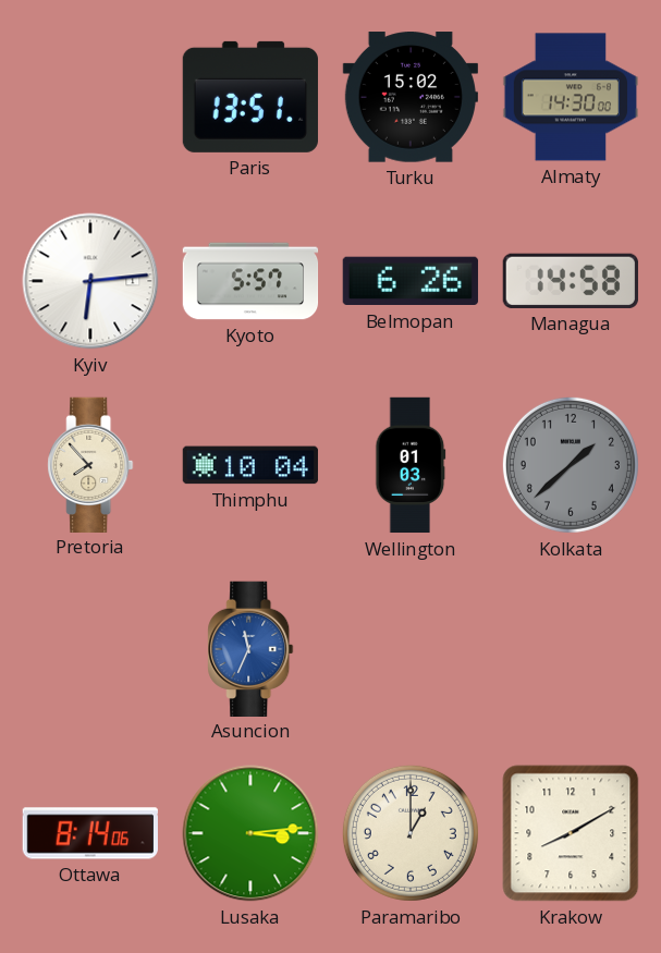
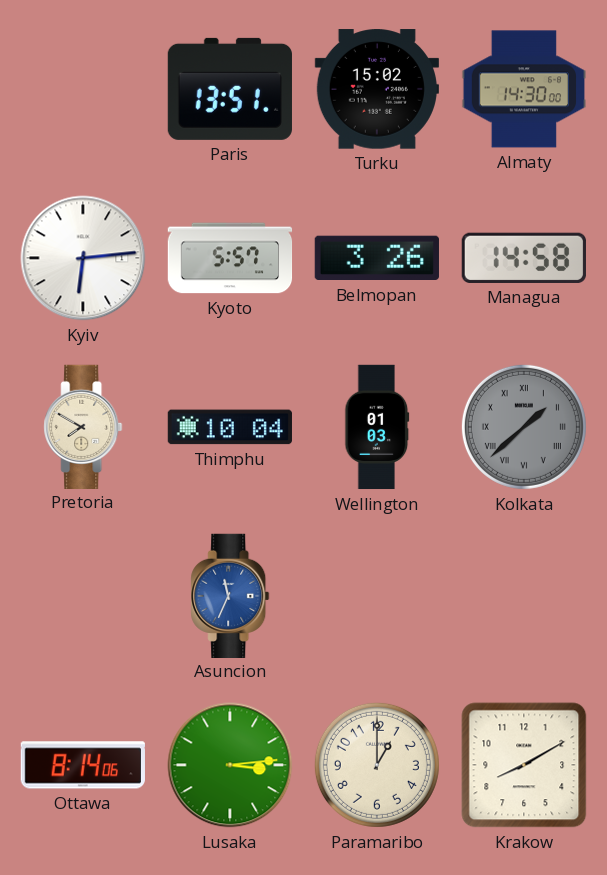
Belmopan: 6:26 -> 3:26 (377, 258)
Pretoria: 7:53 -> 7:50 (83, 426)
Kolkata numerals: Arabic -> Roman (524, 427)
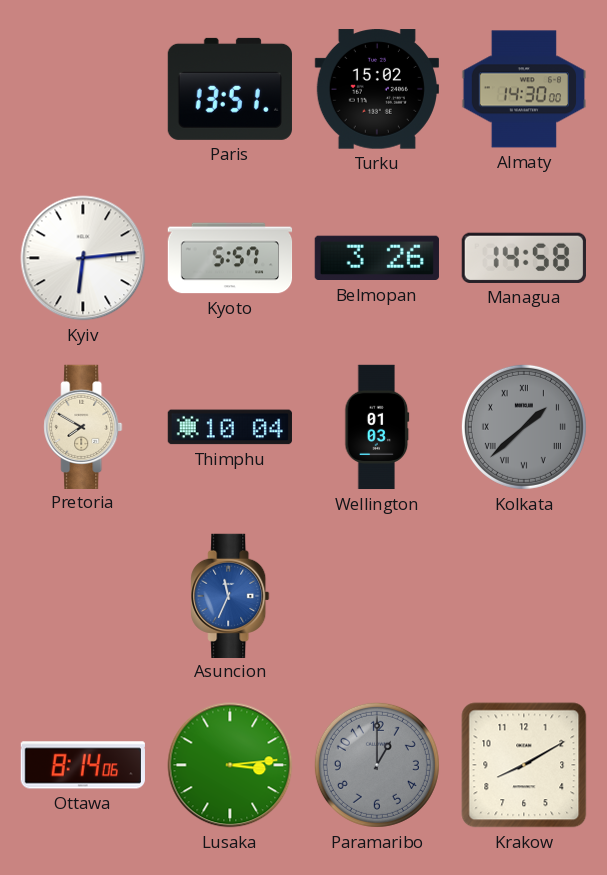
Paramaribo dial: cream -> grey (377, 765)
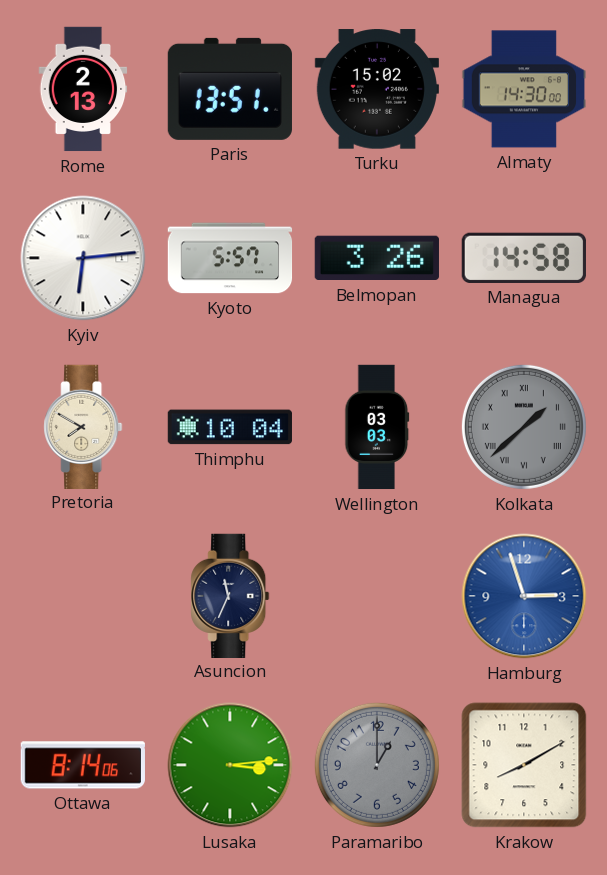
Rome: none -> 2:13 (83, 89)
Wellington: 01:03 -> 03:03 (377, 427)
Asuncion dial: blue -> navy (230, 595)
Hamburg: none -> 2:57 (524, 596)
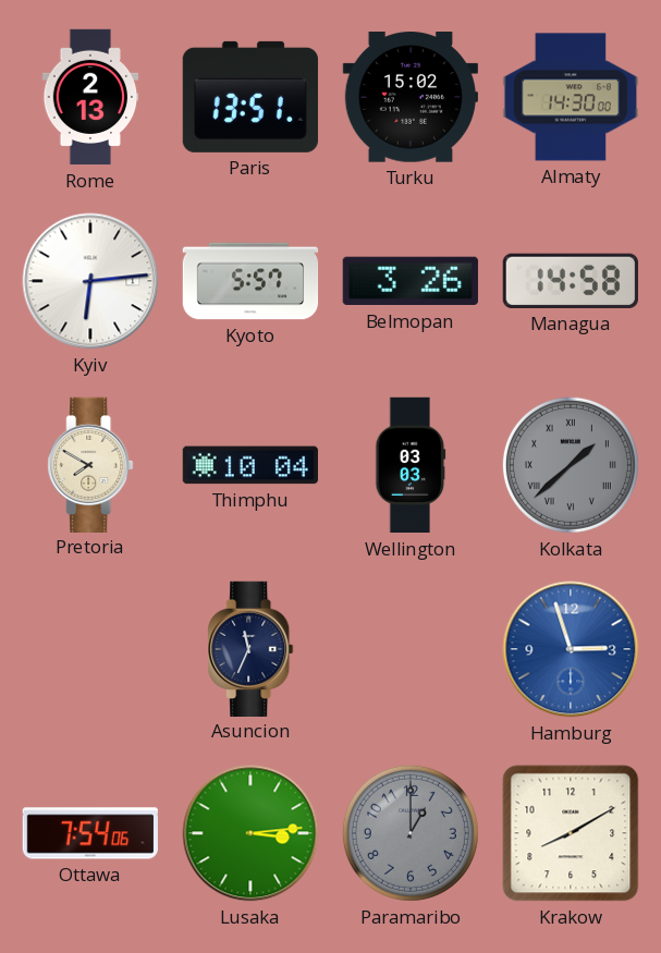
Ottawa: 8:14 -> 7:54 (90, 833)
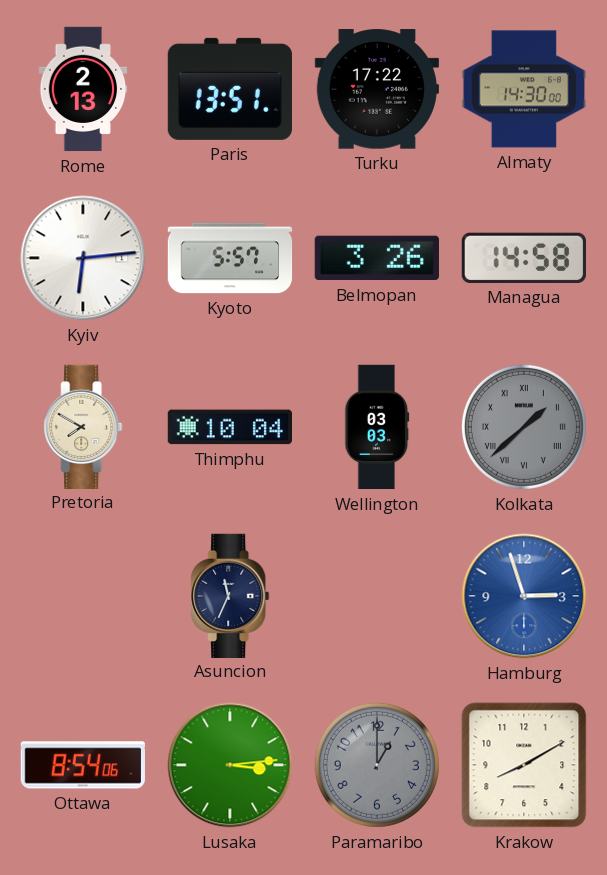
Turku: 15:02 -> 17:22 (377, 89)
Ottawa: 7:54 -> 8:54 (83, 765)
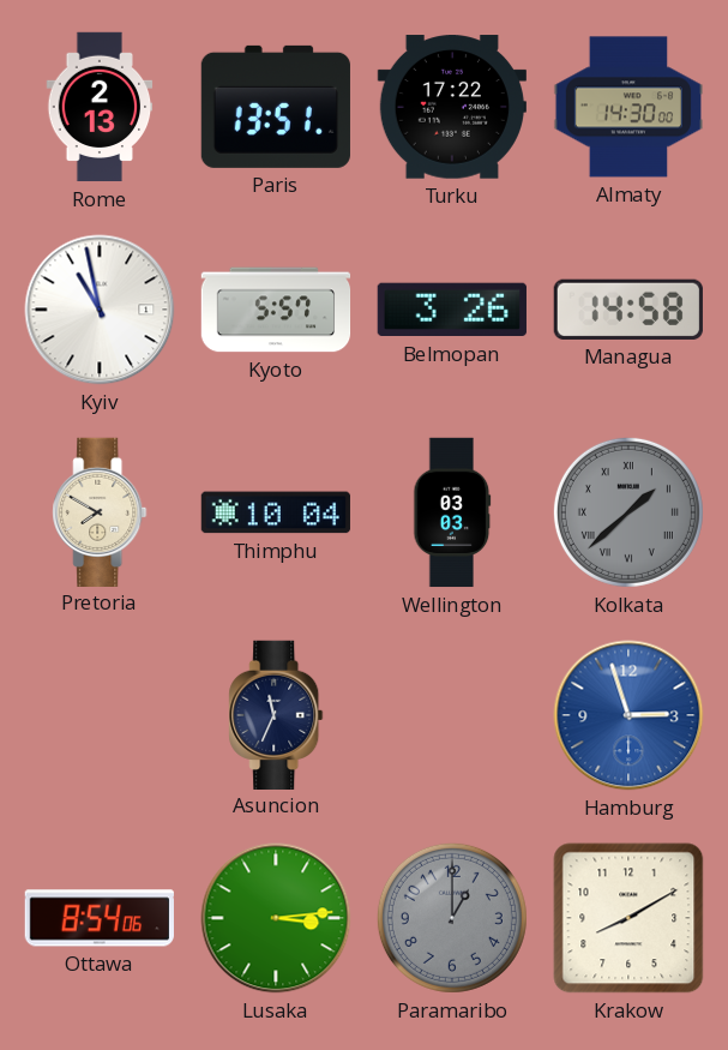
Kyiv: 6:14 -> 10:58 (100, 310)
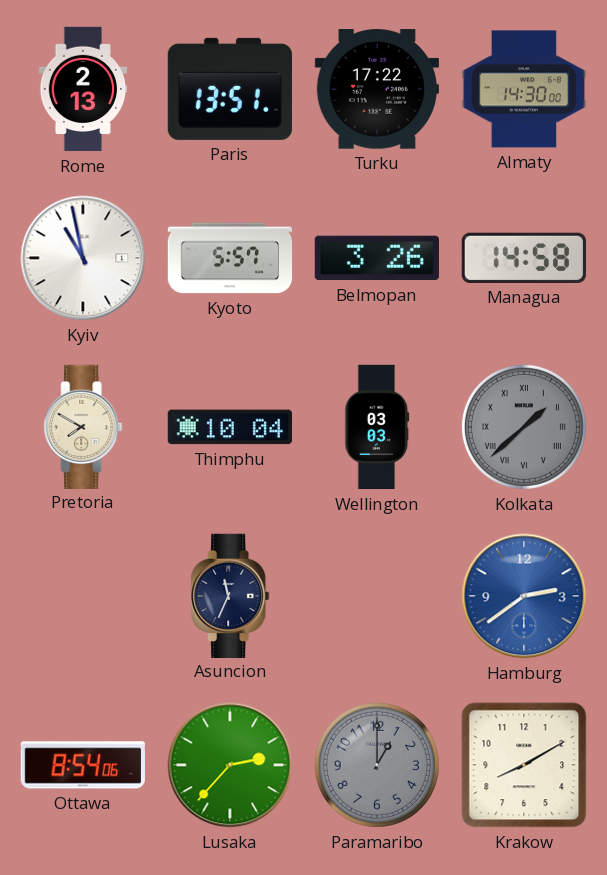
Hamburg: 2:57 -> 2:39 (524, 596)
Lusaka: 3:14 -> 2:37 (230, 765)
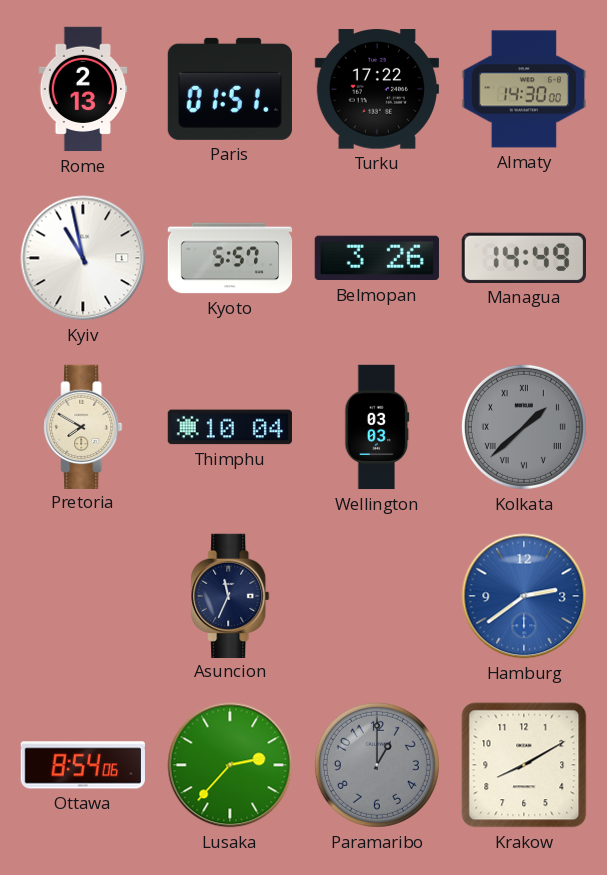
Paris: 13:51 -> 01:51 (230, 89)
Managua: 14:58 -> 14:49 (524, 258)
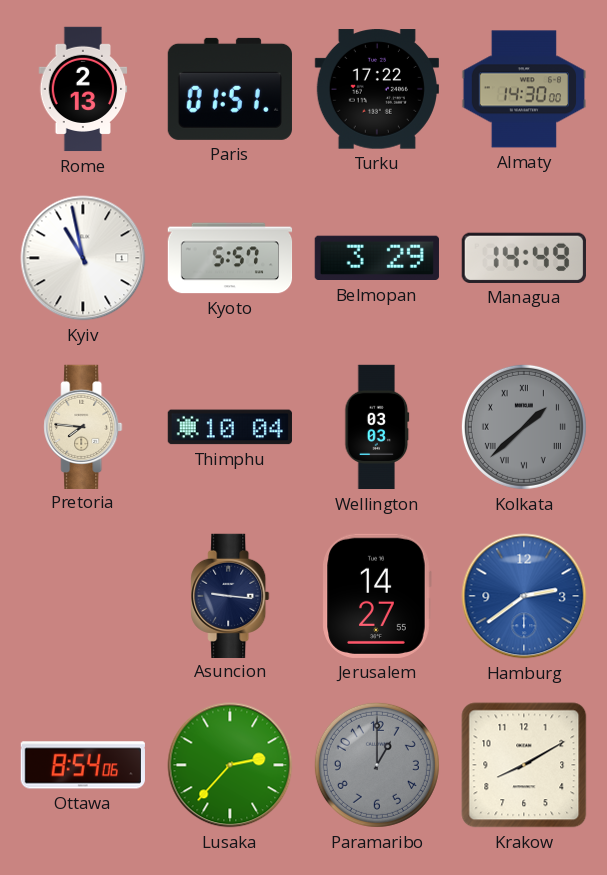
Belmopan: 3:26 -> 3:29 (377, 258)
Pretoria: 7:50 -> 7:46 (83, 426)
Asuncion: 11:34 -> 9:16 (230, 595)
Jerusalem: none -> 14:27 (377, 596)
